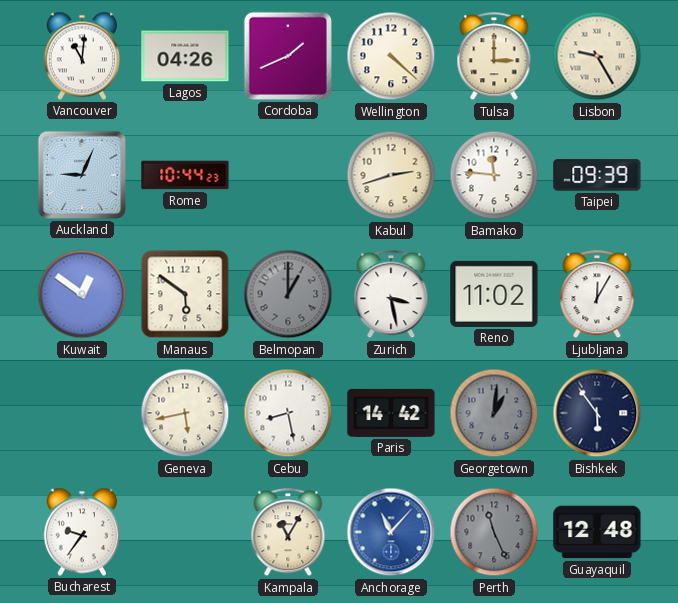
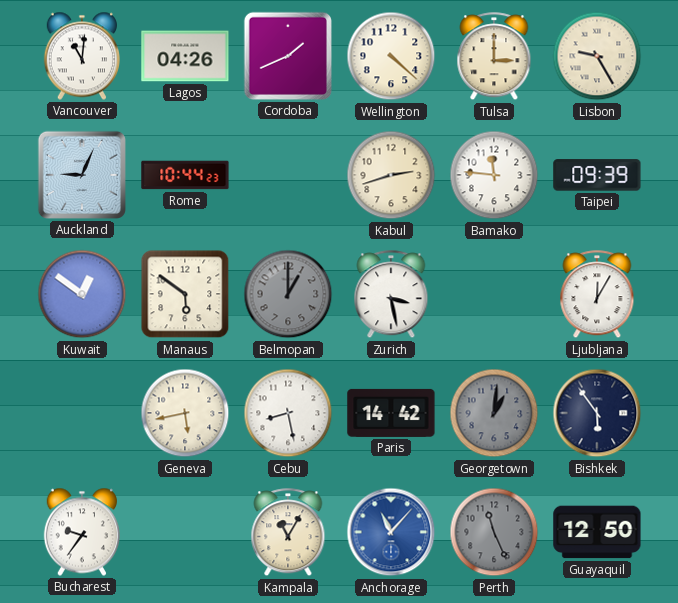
Reno: 11:02 -> none (494, 294)
Guayaquil: 12:48 -> 12:50 (597, 532)
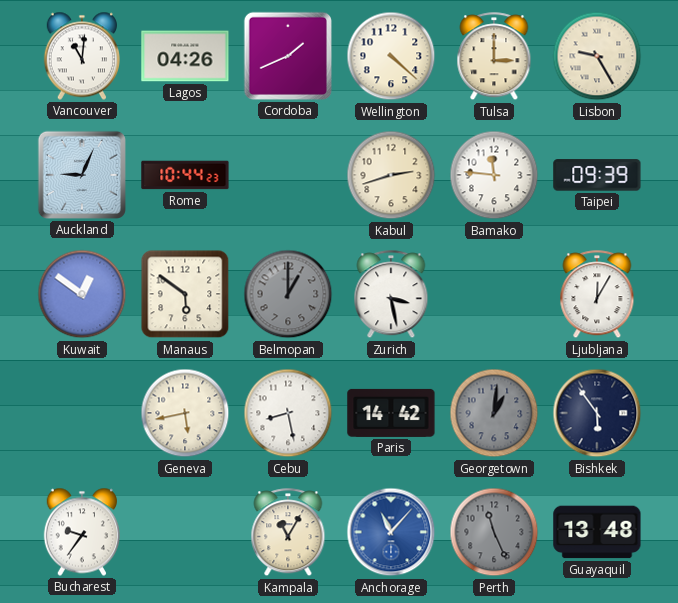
Guayaquil: 12:50 -> 13:48 (597, 532)
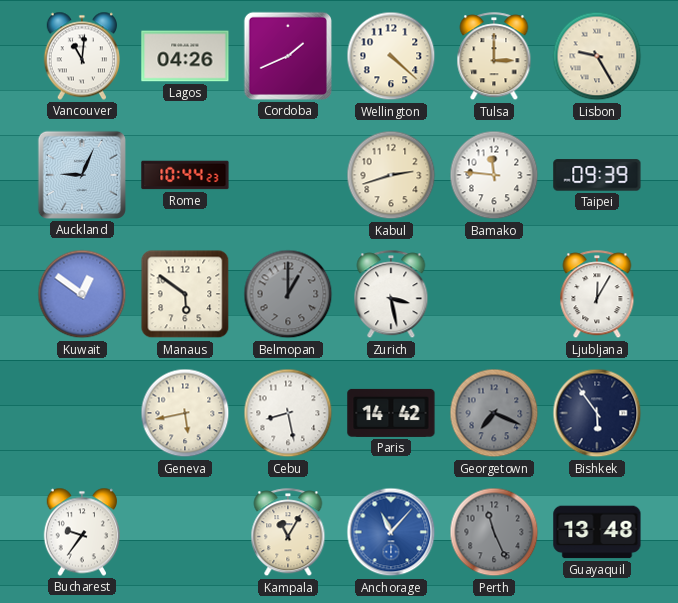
Georgetown: 1:01 -> 7:19 (494, 413)
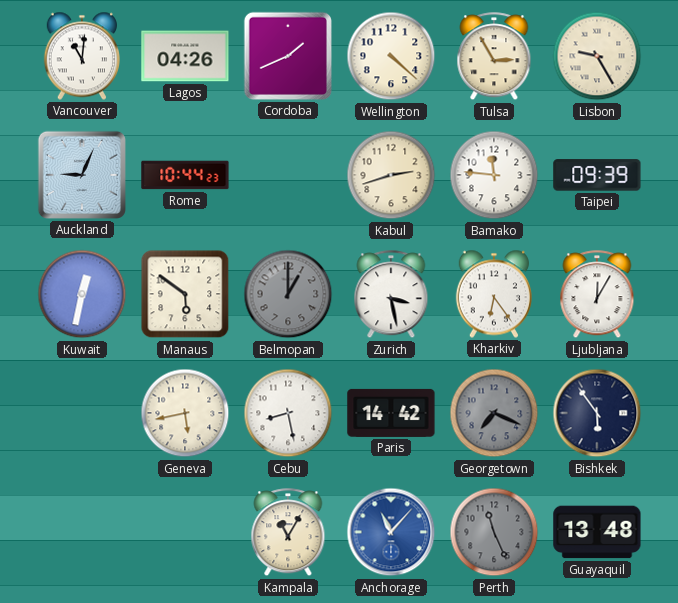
Tulsa: 3:00 -> 2:55 (494, 57)
Kuwait: 12:51 -> 12:32 (82, 294)
Kharkiv: none -> 6:24 (493, 294)
Bucharest: 9:36 -> none (81, 532)
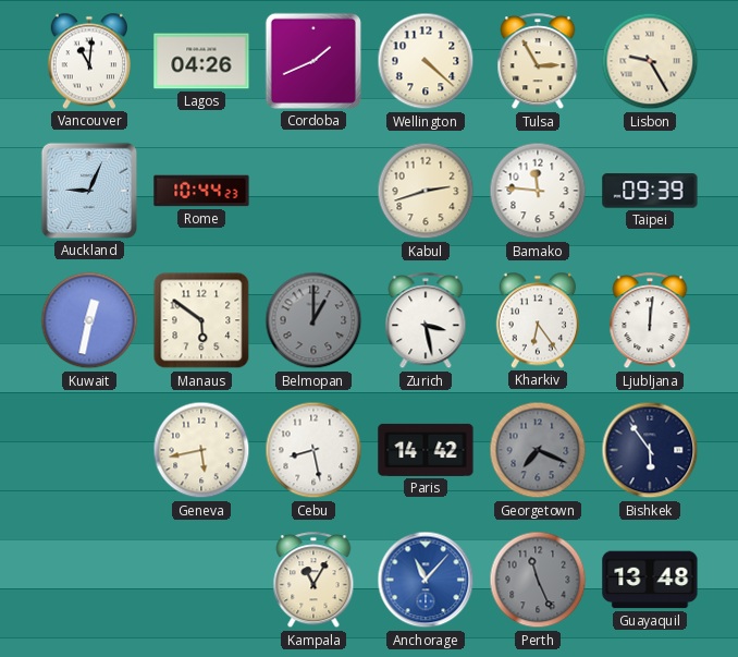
Ljubljana: 12:05 -> 12:01 (650, 321)
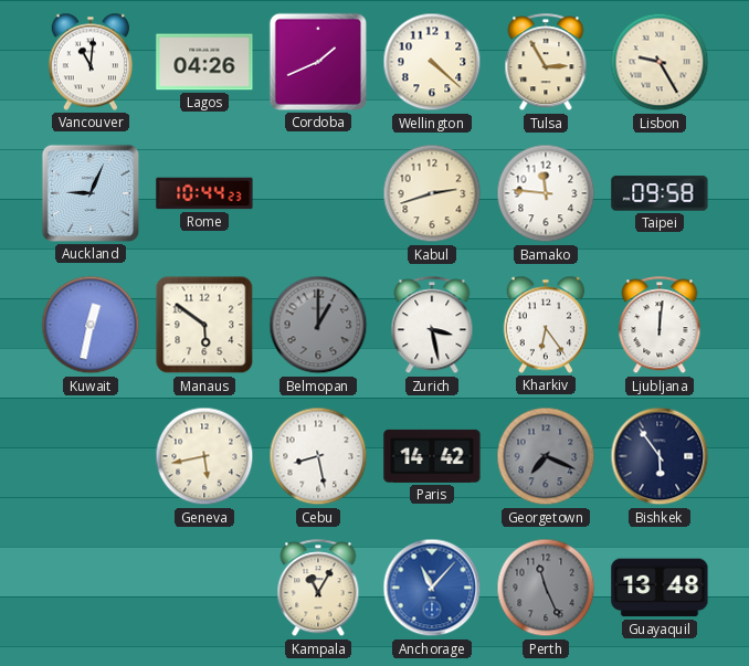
Taipei: 09:39 -> 09:58 (660, 193)
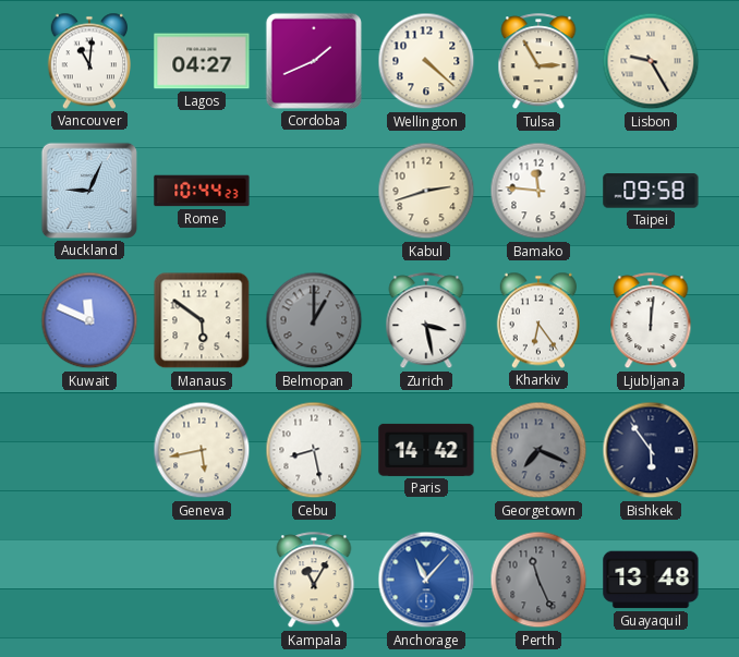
Lagos: 04:26 -> 04:27 (202, 61)
Kuwait: 12:32 -> 11:49 (89, 320)
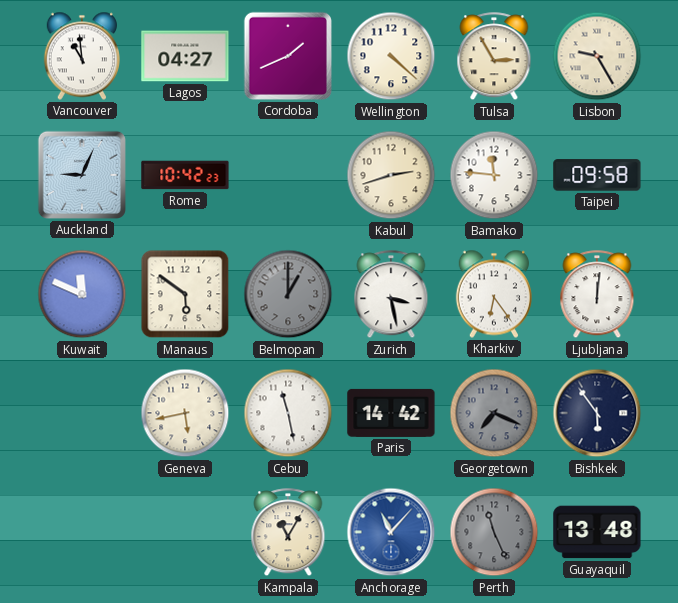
Vancouver: 11:01 -> 10:59 (81, 56)
Rome: 10:44 -> 10:42 (185, 175)
Cebu: 8:28 -> 11:28 (288, 413)
